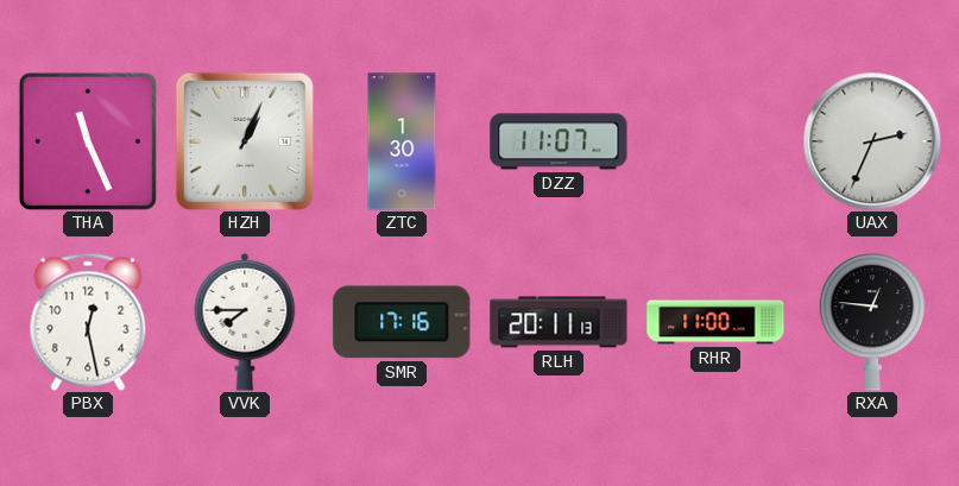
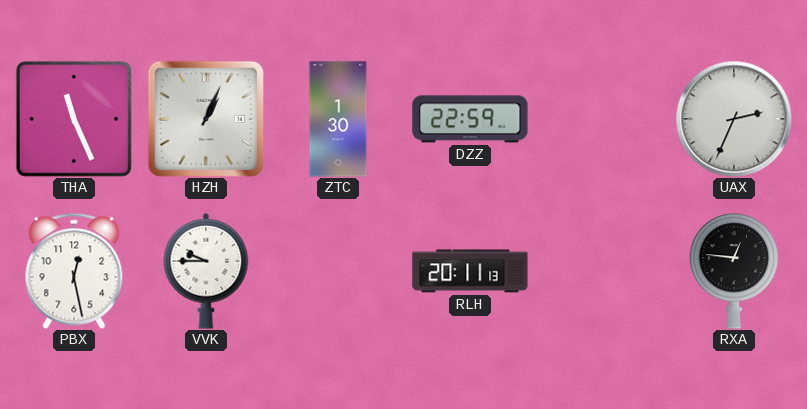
DZZ: 11:07 -> 22:59 (470, 119)
VVK: 7:45 -> 9:45 (206, 271)
SMR: 17:16 -> none (402, 322)
RHR: 11:00 -> none (715, 322)
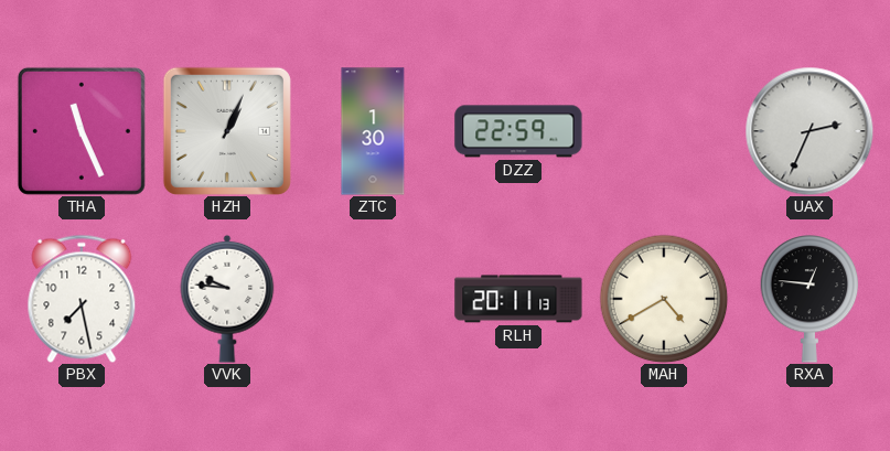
PBX: 12:28 -> 7:28 (82, 299)
VVK: 9:45 -> 9:46 (227, 299)
MAH: none -> 4:40 (664, 299)
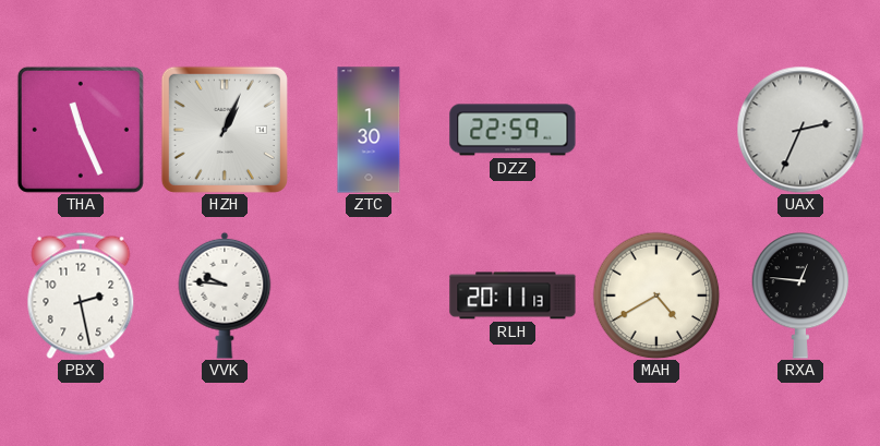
PBX: 7:28 -> 2:28 (81, 296)
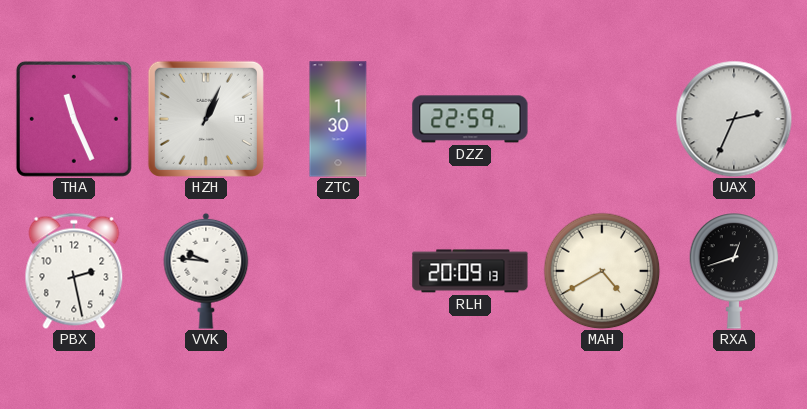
RLH: 20:11 -> 20:09 (470, 271)
RXA: 12:46 -> 12:42 (734, 271)
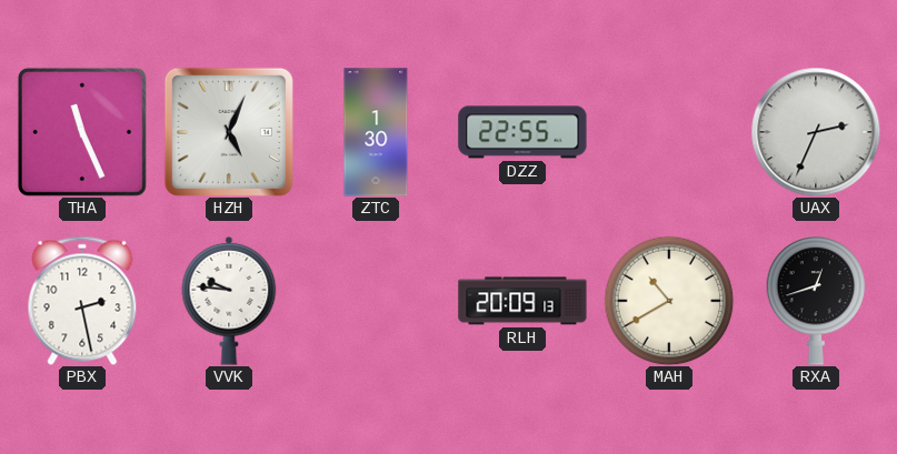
HZH: 1:04 -> 5:04 (229, 132)
DZZ: 22:59 -> 22:55 (522, 132)
MAH: 4:40 -> 10:40 (669, 301)
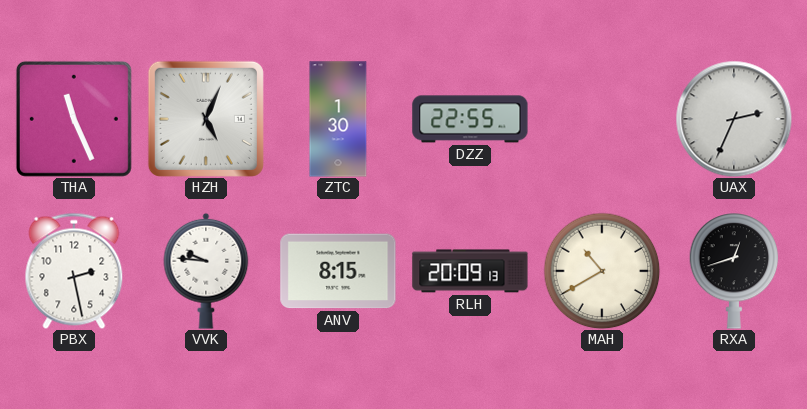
ANV: none -> 8:15 (338, 271)
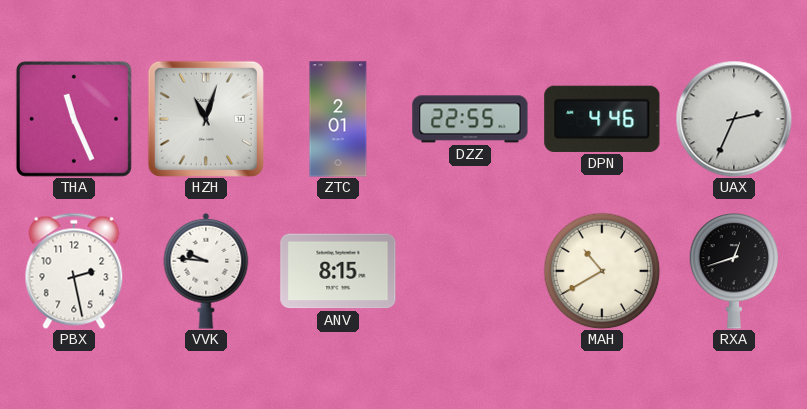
HZH: 5:04 -> 11:03 (206, 119)
ZTC: 1:30 -> 2:01 (338, 119)
DPN: none -> 4:46 (602, 119)
RLH: 20:09 -> none (470, 271)
